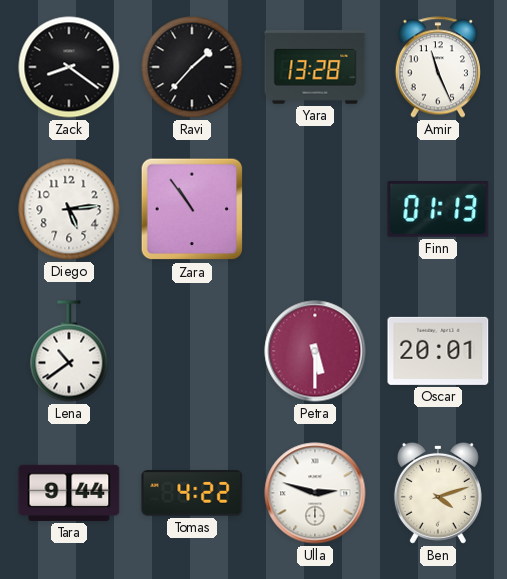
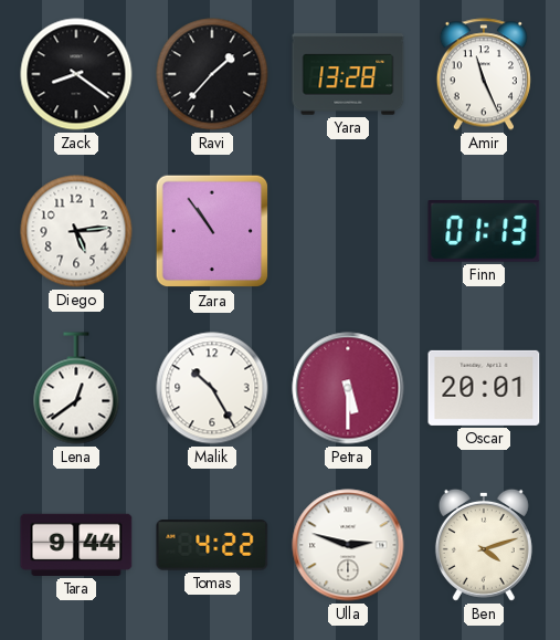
Lena: 10:39 -> 12:39 (76, 388)
Malik: none -> 10:25 (212, 388)
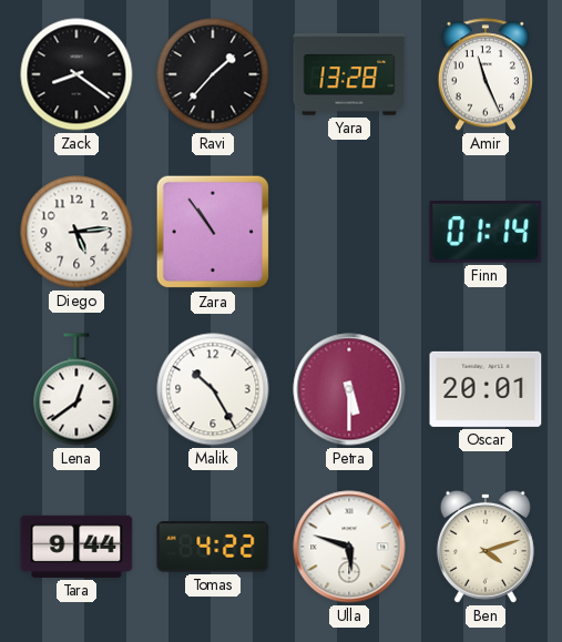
Finn: 01:13 -> 01:14 (486, 232)
Ulla: 2:48 -> 5:48 (349, 547)
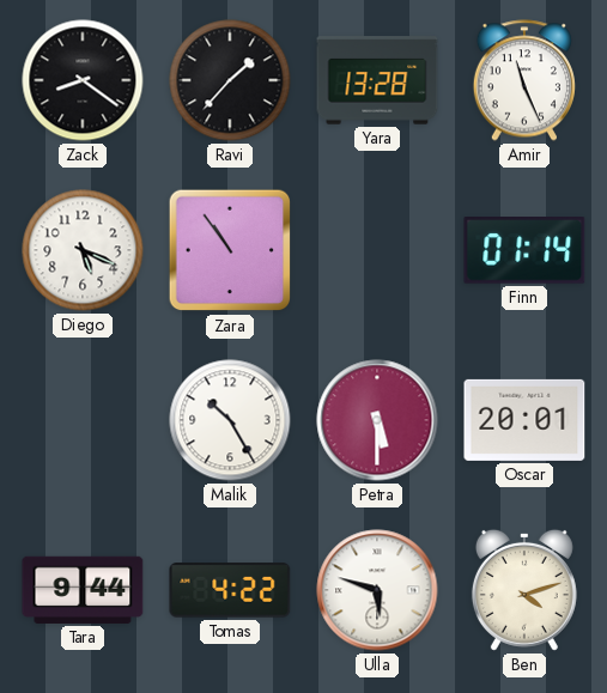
Diego: 5:14 -> 5:19 (83, 250)
Lena: 12:39 -> none (76, 389)
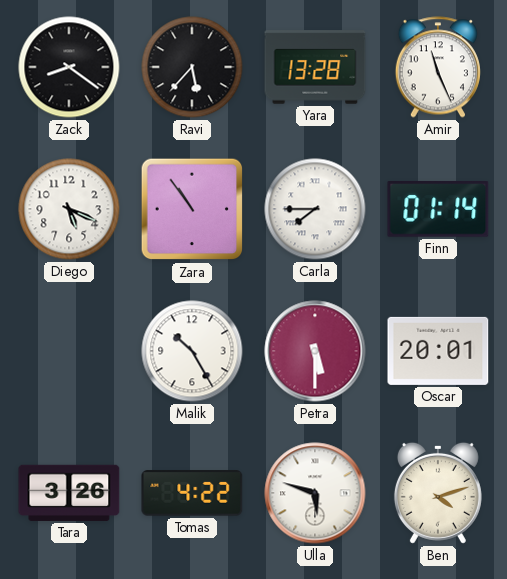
Ravi: 1:37 -> 5:37 (192, 67)
Carla: none -> 7:45 (315, 209)
Tara: 9:44 -> 3:26 (69, 493)
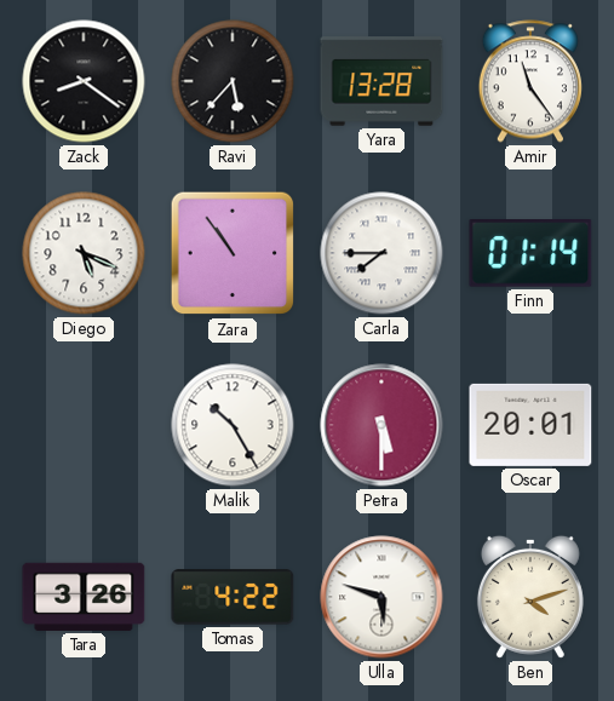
Amir: 11:26 -> 11:24 (530, 81)
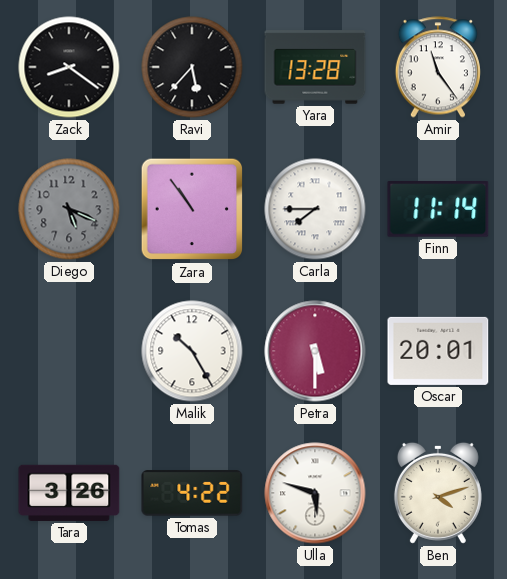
Diego dial: white -> grey (69, 209)
Finn: 01:14 -> 11:14 (438, 209)
